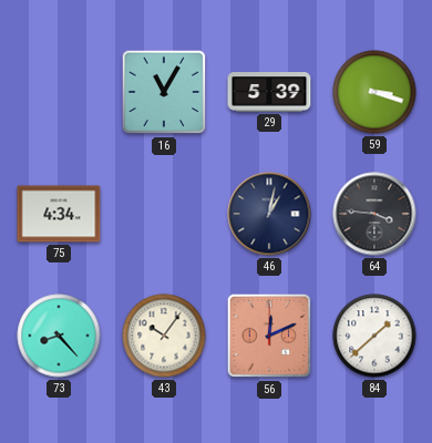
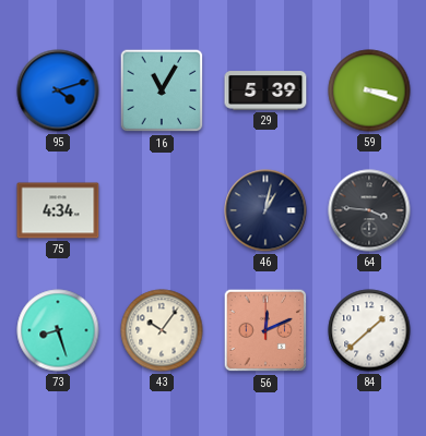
95: none -> 4:12 (58, 90)
73: 8:23 -> 8:27 (58, 330)
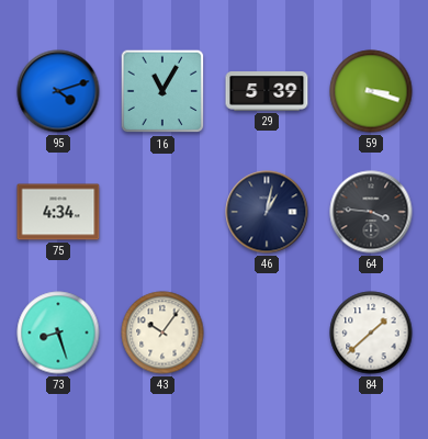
56: 12:11 -> none (265, 330)
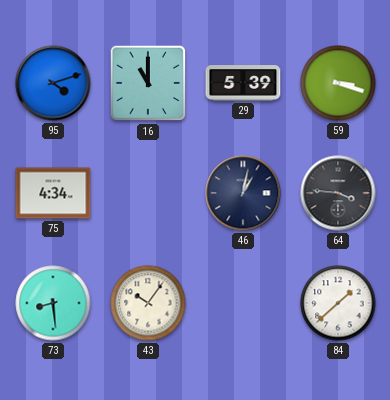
16: 11:05 -> 11:00 (148, 83)
73: 8:27 -> 8:29 (53, 303)
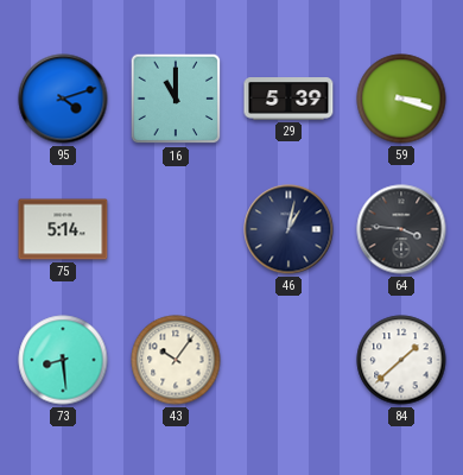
75: 4:34 -> 5:14 (63, 229)
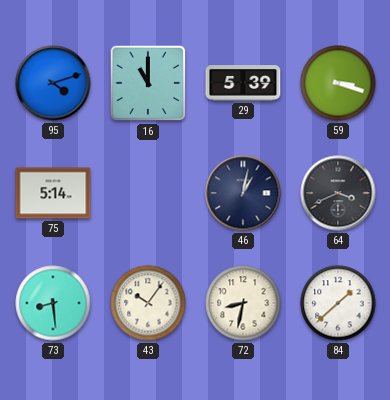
64: 3:46 -> 3:41 (338, 193)
72: none -> 8:32 (243, 303)
